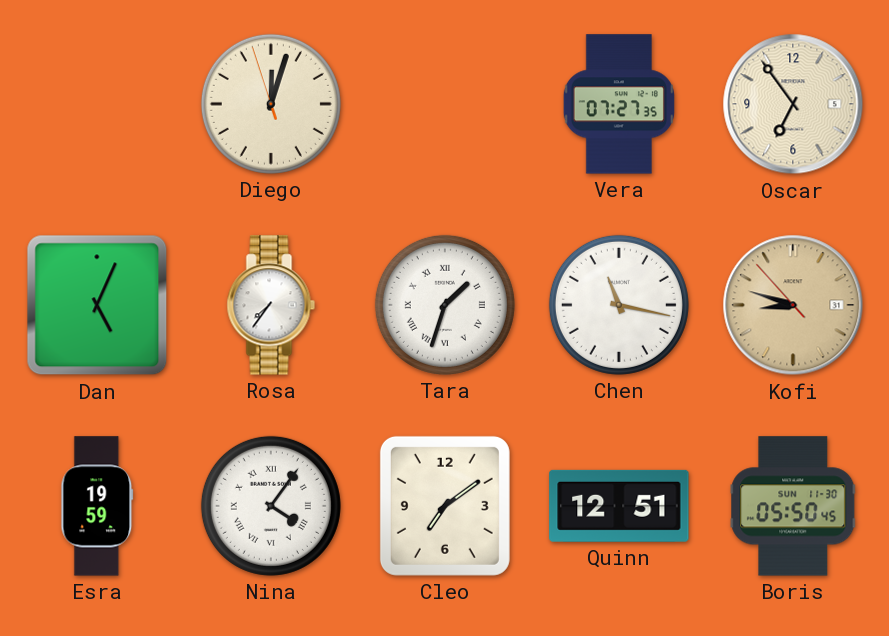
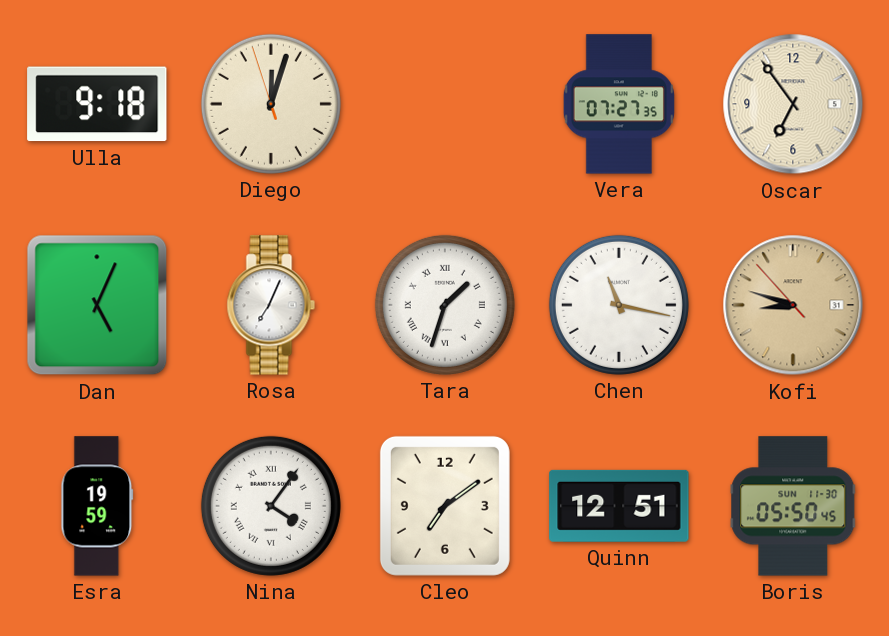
Ulla: none -> 9:18 (97, 104)
Rosa: 7:36 -> 7:04 (271, 305)
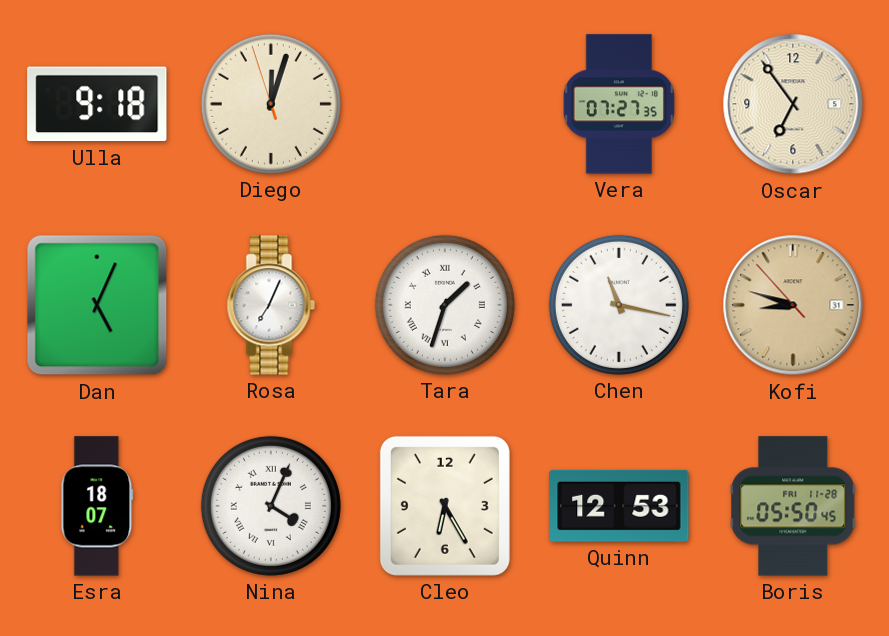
Esra: 19:59 -> 18:07 (97, 506)
Nina: 4:06 -> 4:04 (271, 506)
Cleo: 7:09 -> 6:25 (445, 506)
Quinn: 12:51 -> 12:53 (619, 506)
Boris date: SUN 11-30 -> FRI 11-28 (793, 506)
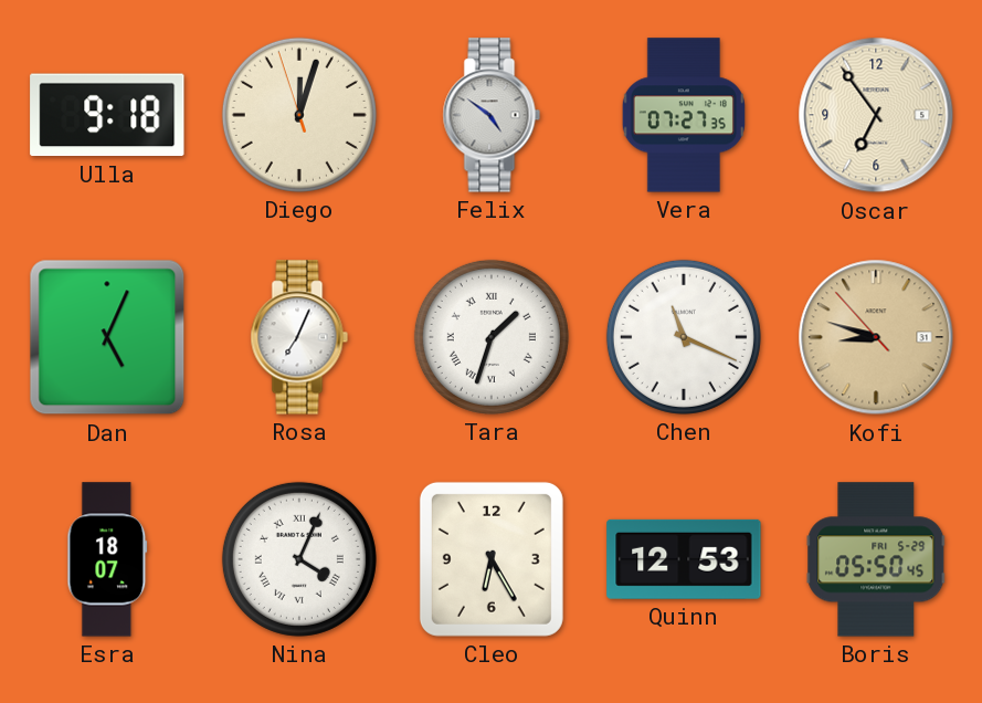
Felix: none -> 4:51 (492, 115)
Chen: 11:17 -> 11:19 (684, 337)
Boris date: FRI 11-28 -> FRI 5-29 (876, 559)
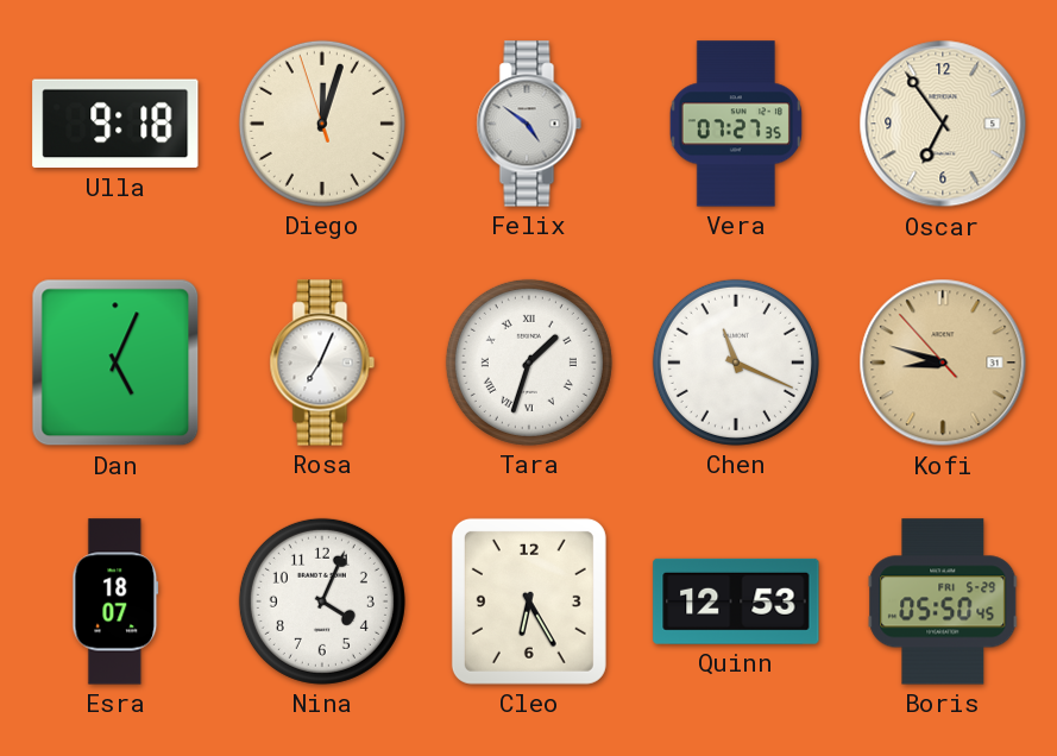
Nina numerals: Roman -> Arabic (322, 601)
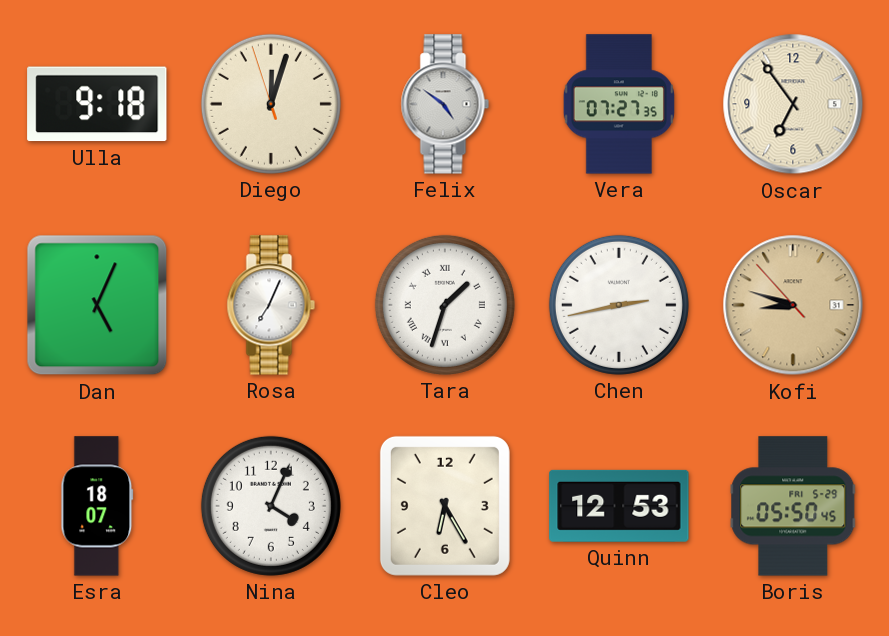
Chen: 11:19 -> 2:43 (619, 305)
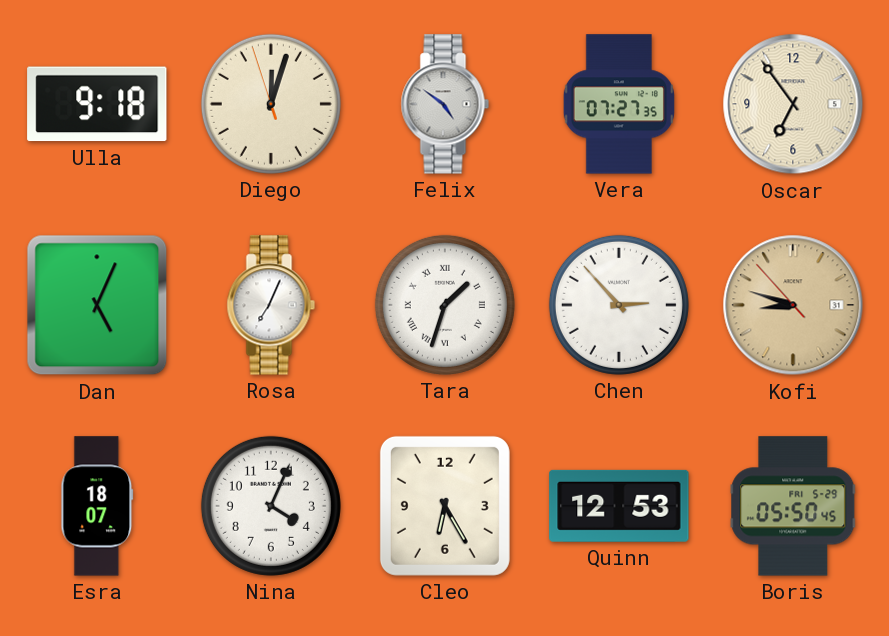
Chen: 2:43 -> 2:53 (619, 305)
